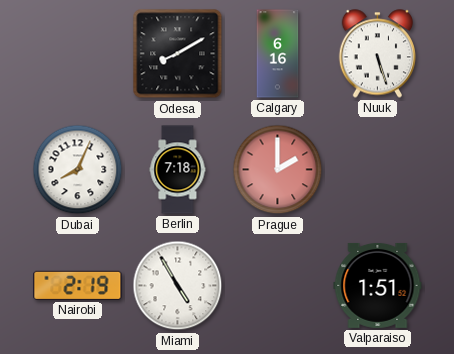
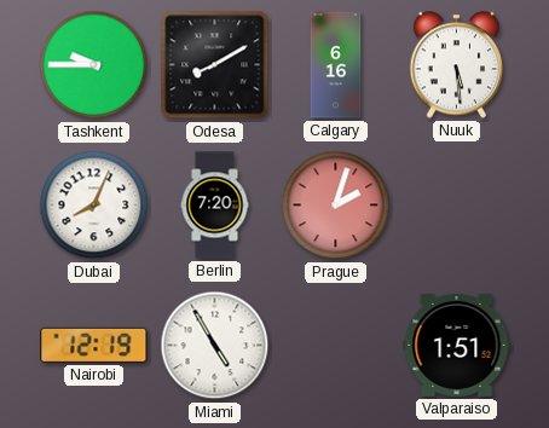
Tashkent: none -> 9:45 (94, 65)
Nuuk: 5:27 -> 5:29 (457, 65)
Berlin: 7:18 -> 7:20 (215, 206)
Prague: 2:00 -> 2:03 (336, 206)
Nairobi: 2:19 -> 12:19 (94, 345)
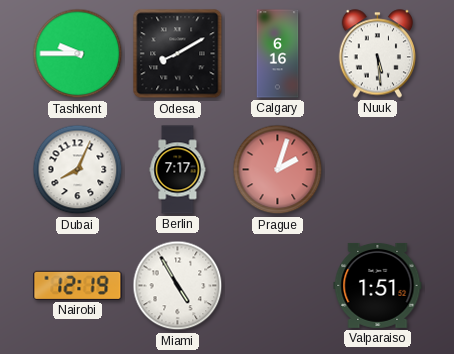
Berlin: 7:20 -> 7:17 (178, 170)
